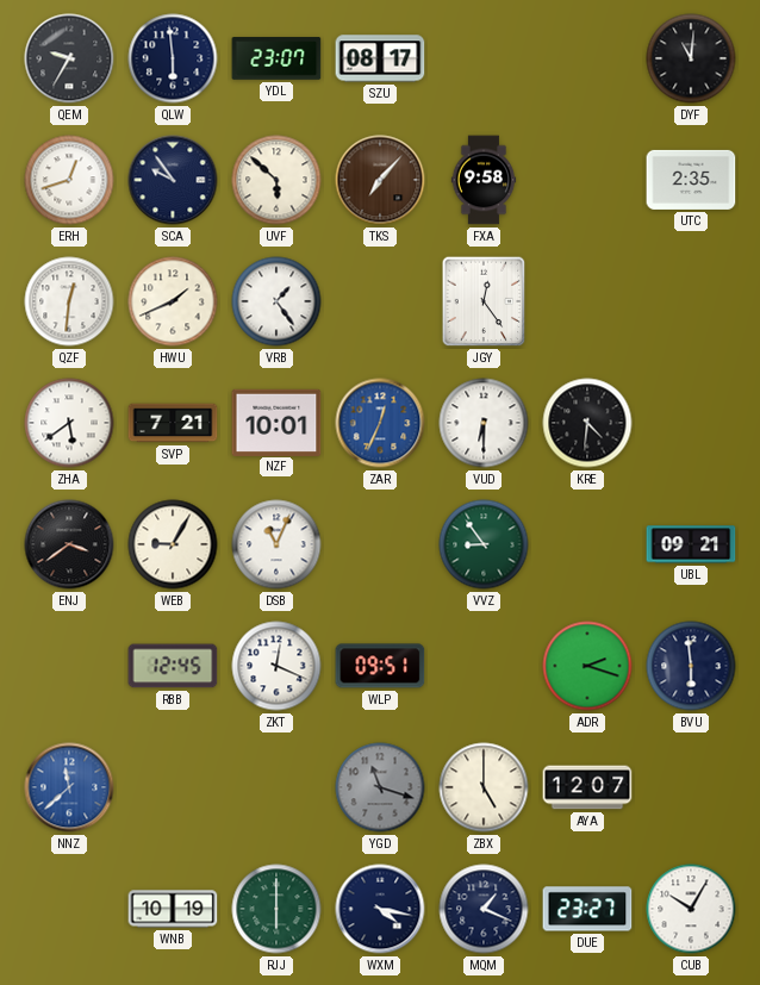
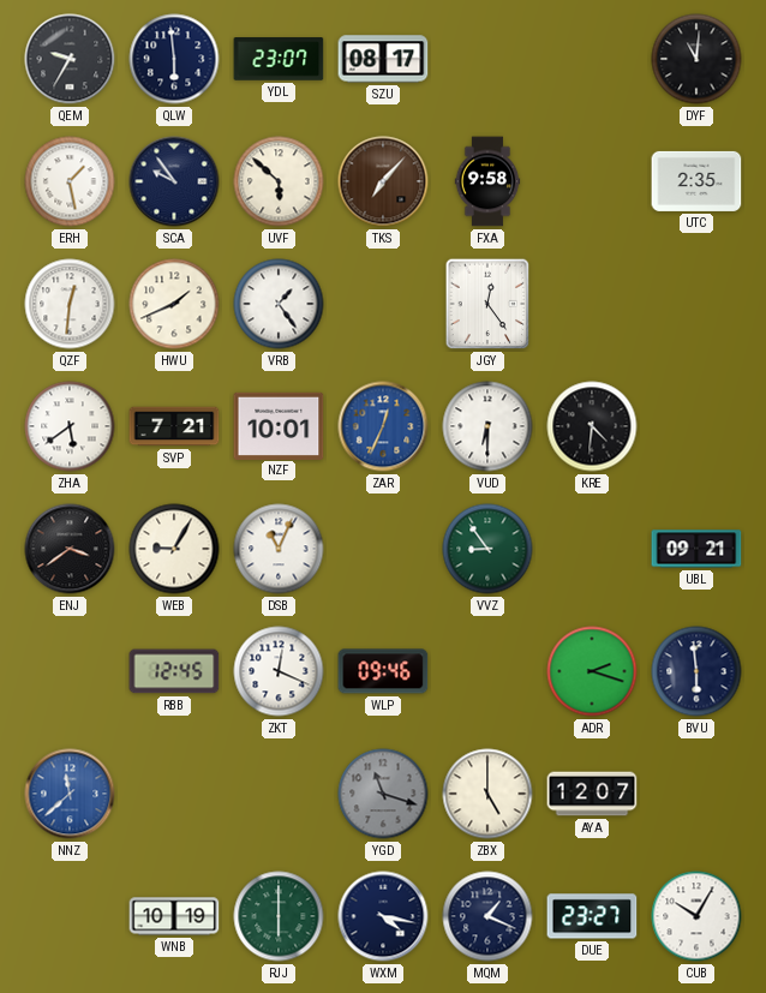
ERH: 12:42 -> 1:28 (70, 181)
WLP: 09:51 -> 09:46 (383, 671)
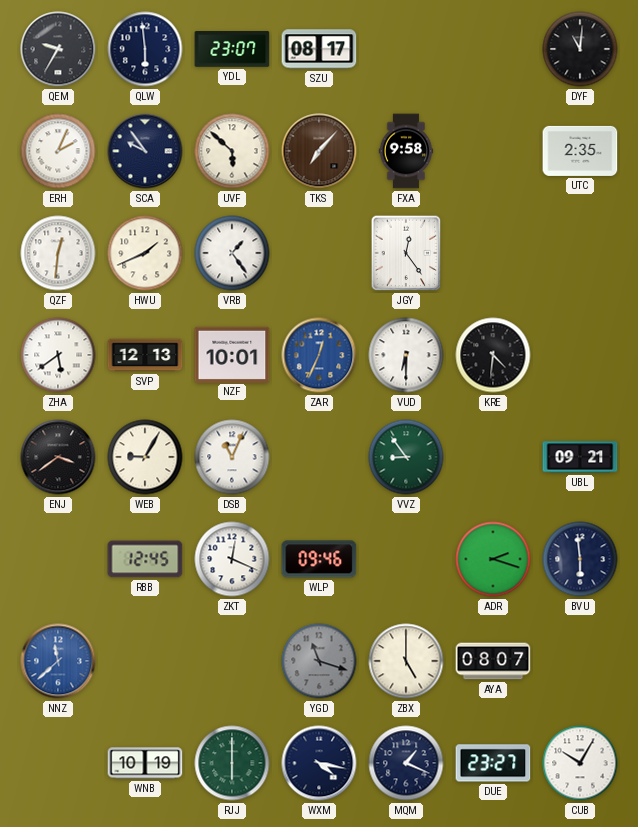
ERH: 1:28 -> 2:04 (58, 151)
SVP: 7:21 -> 12:13 (145, 355)
AYA: 12:07 -> 08:07 (493, 661)
